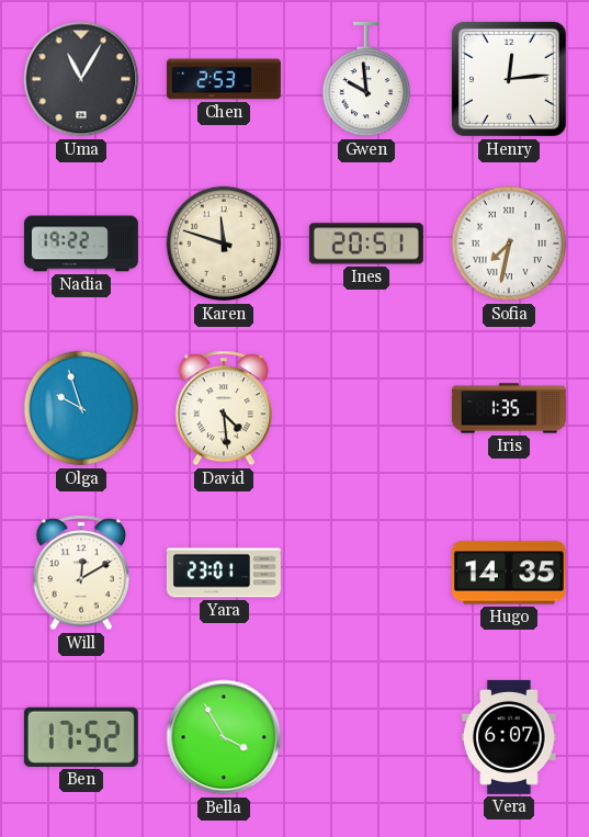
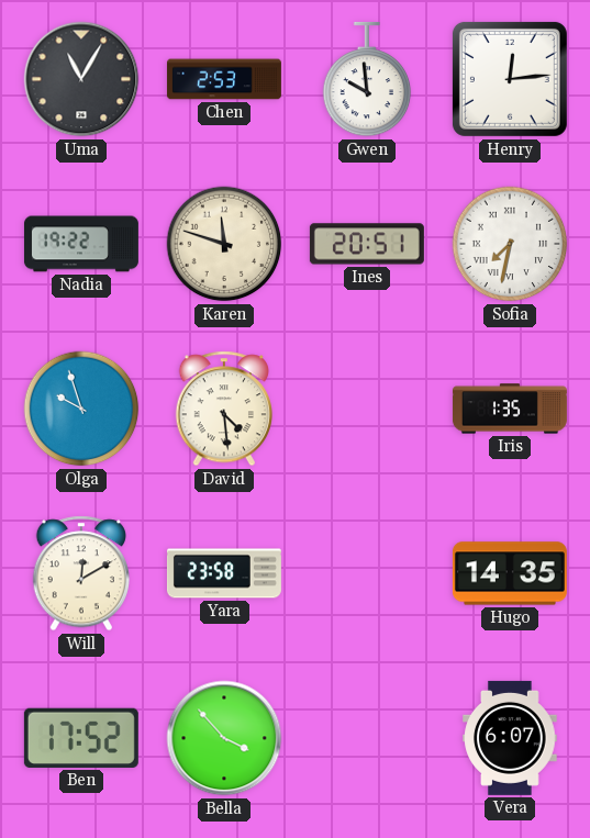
Yara: 23:01 -> 23:58 (224, 573)
Bella: 3:55 -> 3:53 (224, 738)
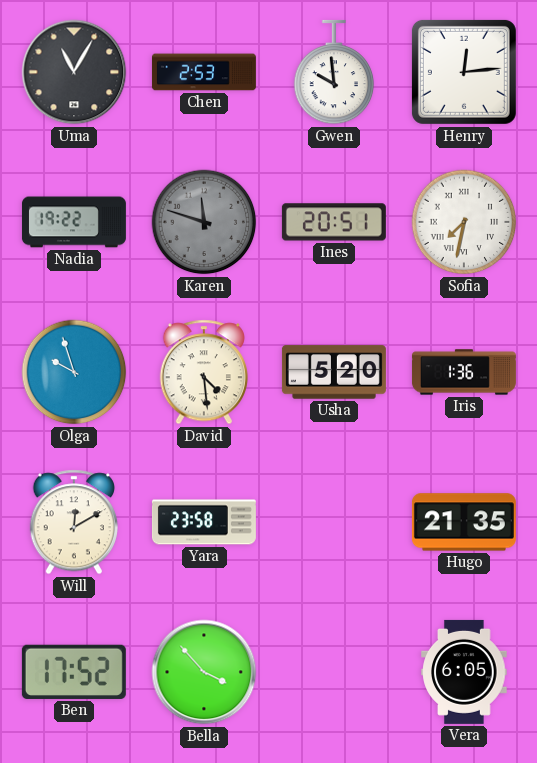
Karen dial: cream -> grey (204, 222)
Usha: none -> 5:20 (334, 372)
Iris: 1:35 -> 1:36 (464, 372)
Hugo: 14:35 -> 21:35 (464, 522)
Vera: 6:07 -> 6:05 (464, 672)
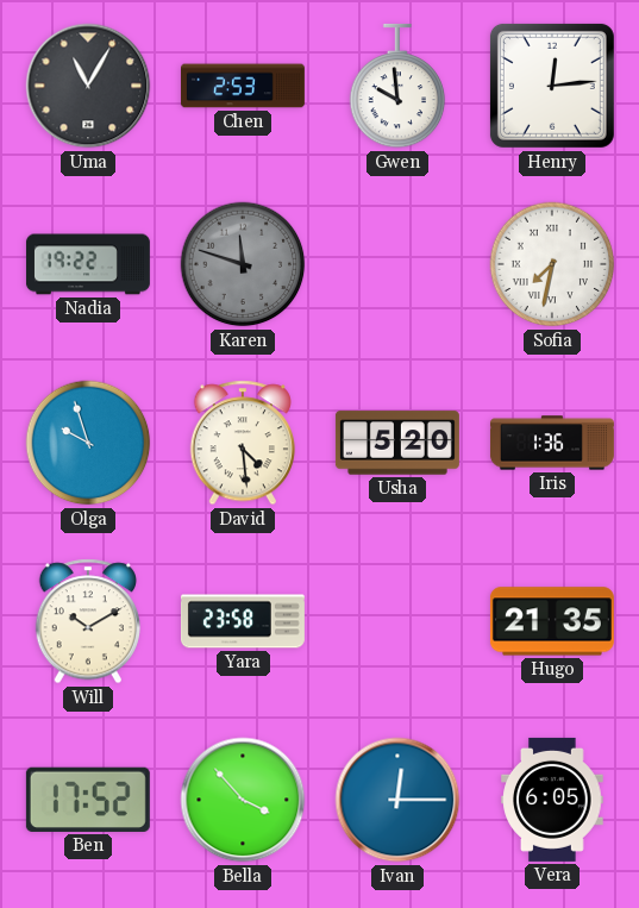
Ines: 20:51 -> none (334, 222)
Will: 12:10 -> 10:10 (87, 621)
Ivan: none -> 12:15 (397, 800)
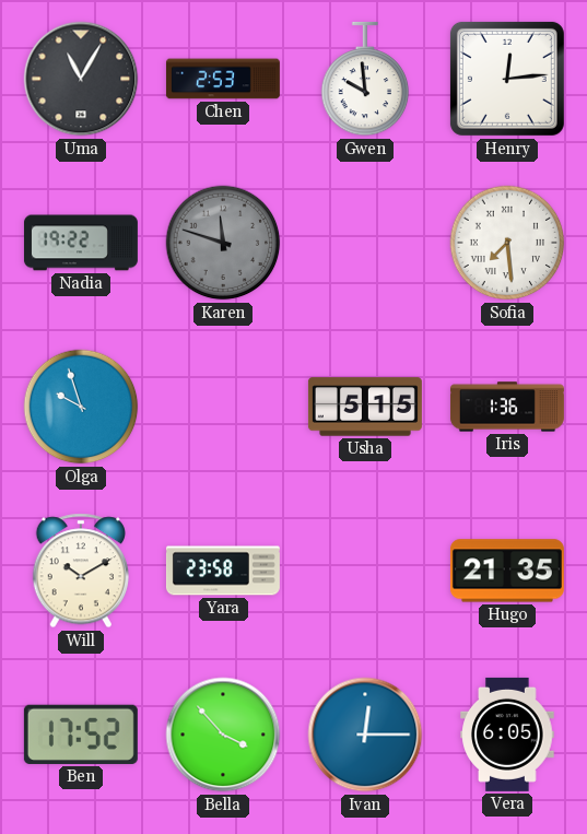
Sofia: 7:32 -> 7:29 (507, 243)
David: 4:29 -> none (242, 443)
Usha: 5:20 -> 5:15 (365, 407)
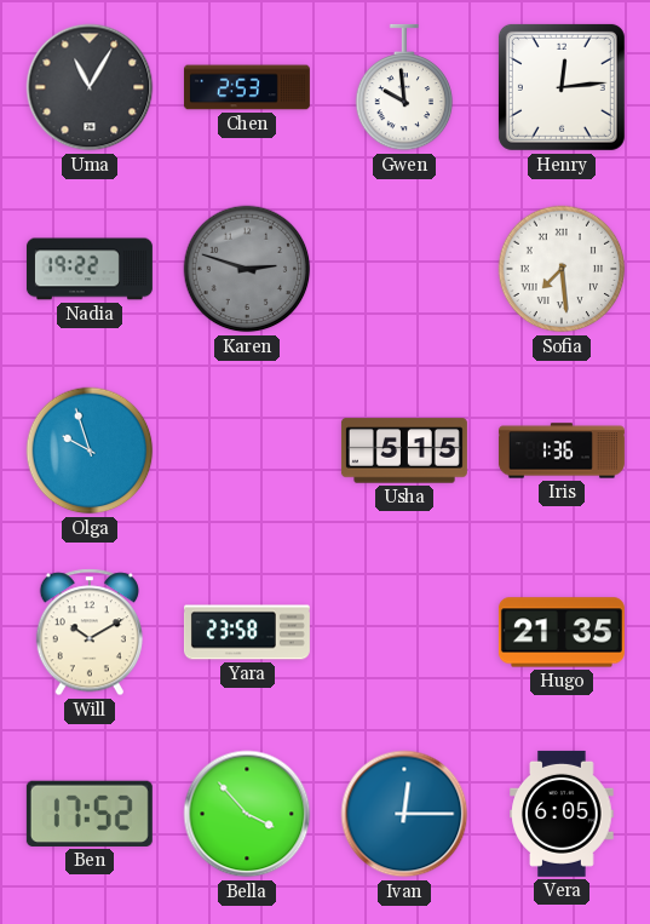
Karen: 11:48 -> 2:48 (247, 269)
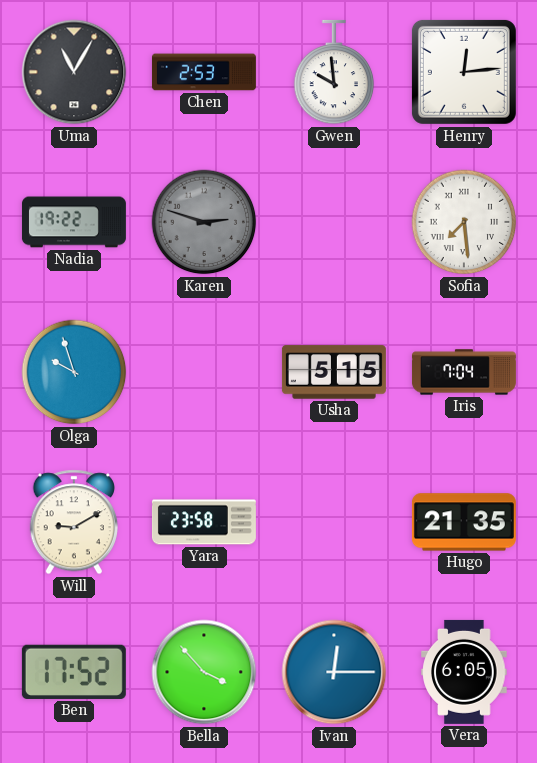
Iris: 1:36 -> 7:04 (464, 372)
Will: 10:10 -> 9:10 (73, 522)
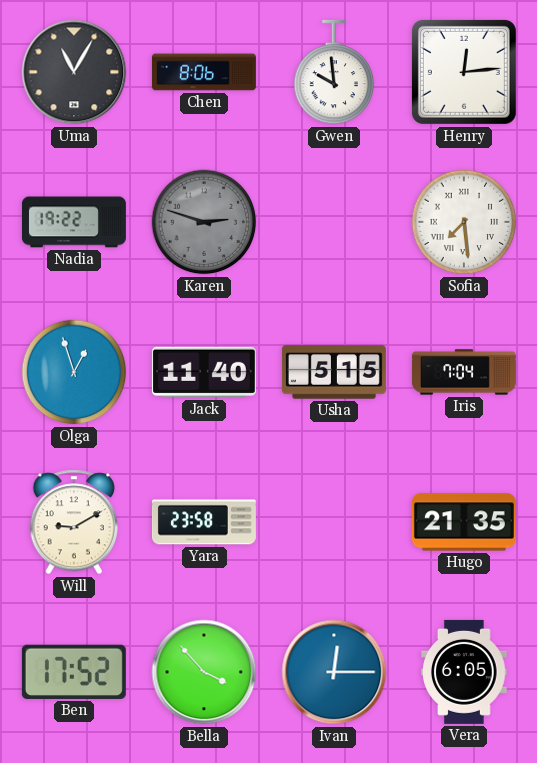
Chen: 2:53 -> 8:06 (204, 72)
Olga: 9:57 -> 12:57 (74, 372)
Jack: none -> 11:40 (204, 372)
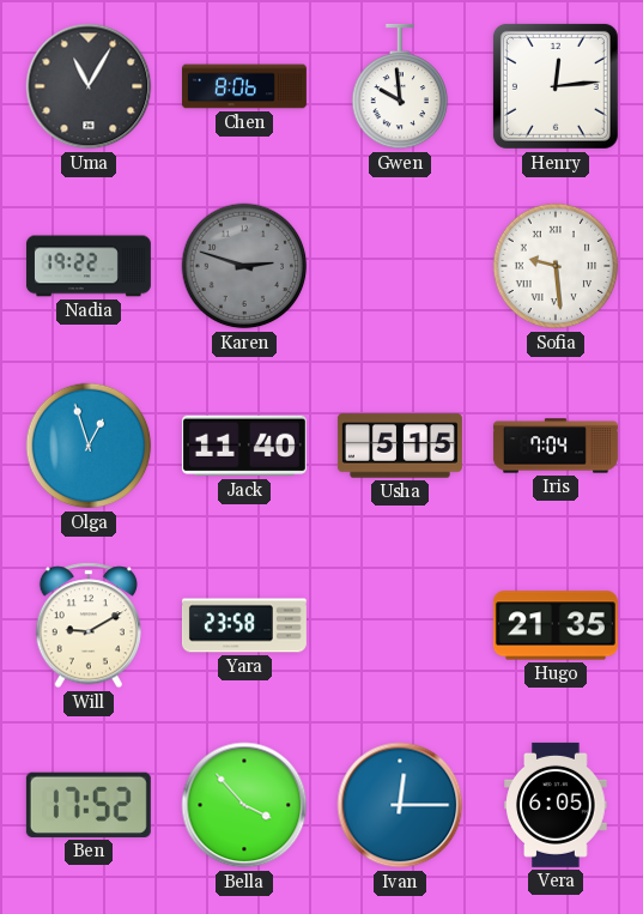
Sofia: 7:29 -> 9:29 (556, 266)
